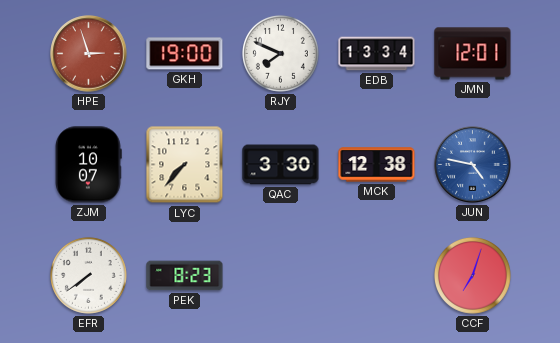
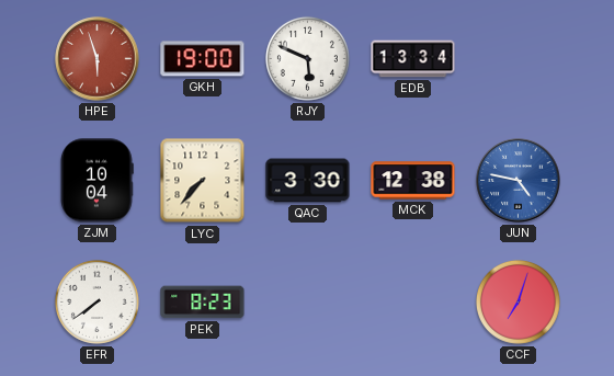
HPE: 2:57 -> 5:57 (98, 59)
RJY: 7:49 -> 5:49 (307, 58)
JMN: 12:01 -> none (473, 54)
ZJM: 10:07 -> 10:04 (96, 181)
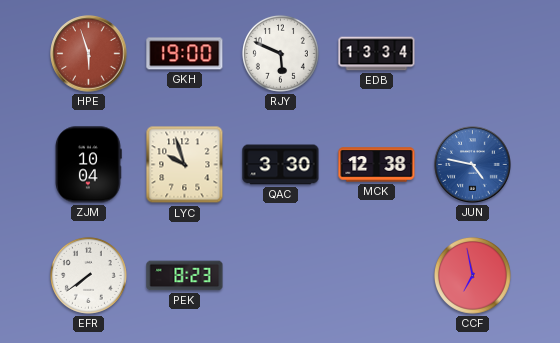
LYC: 7:37 -> 9:57 (185, 165)
CCF: 7:03 -> 6:58 (472, 275)
